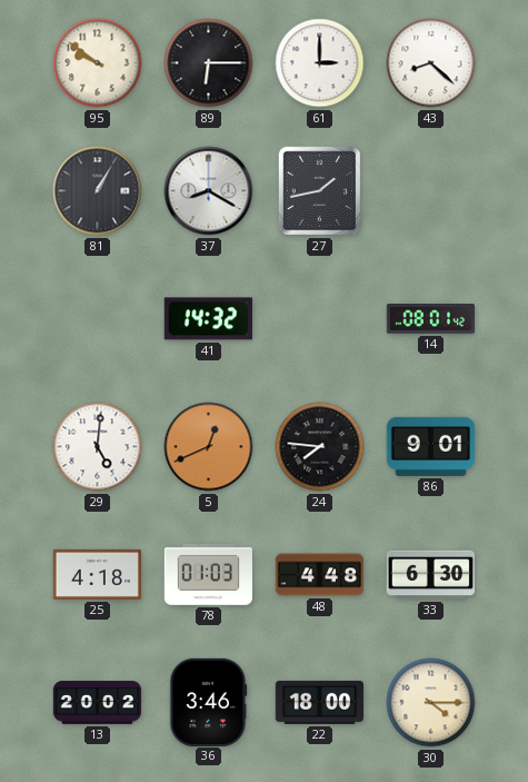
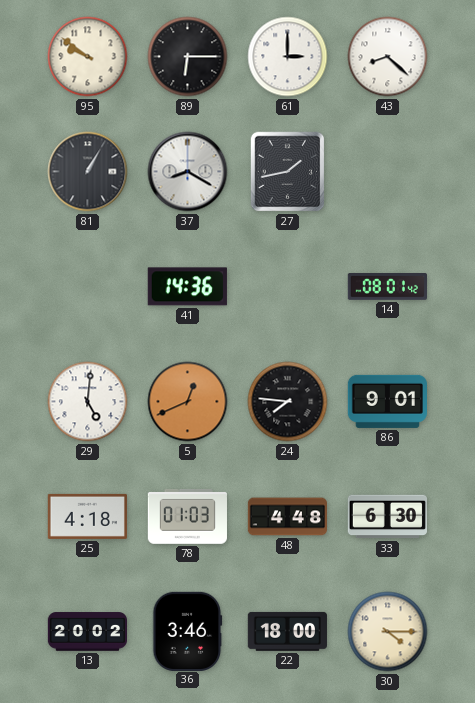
41: 14:32 -> 14:36 (187, 287)
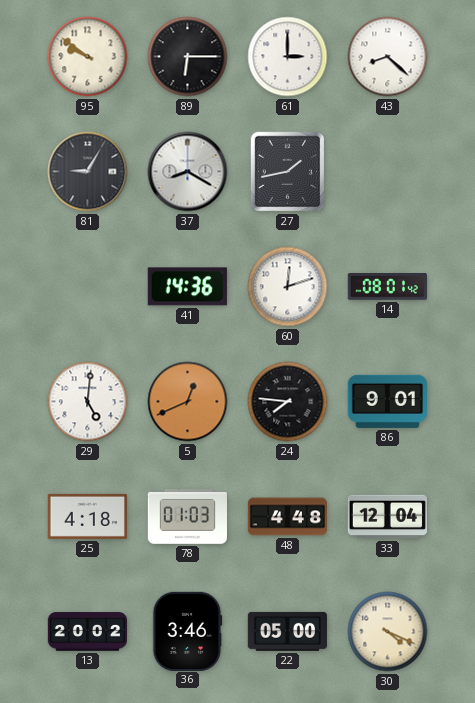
81: 1:05 -> 9:05 (88, 172)
60: none -> 12:12 (288, 287)
33: 6:30 -> 12:04 (387, 517)
22: 18:00 -> 05:00 (287, 631)
30: 4:15 -> 4:19 (388, 632)
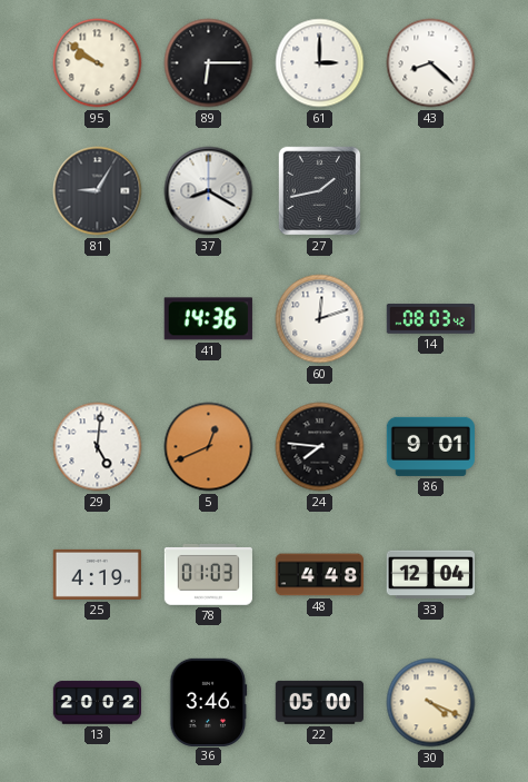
14: 08:01 -> 08:03 (430, 319)
25: 4:18 -> 4:19 (97, 574)
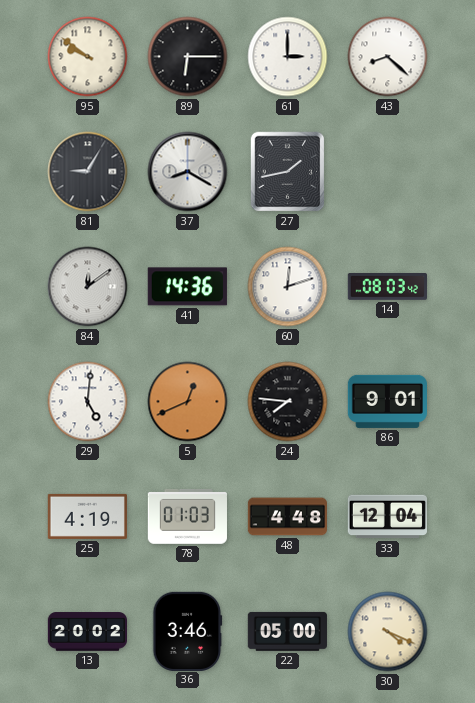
84: none -> 12:09 (88, 287)
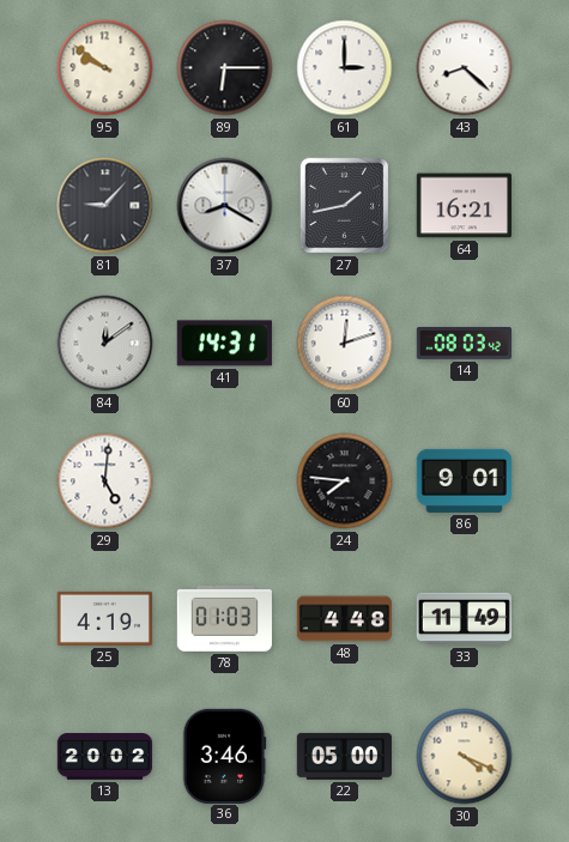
81: 9:05 -> 9:07 (105, 206)
64: none -> 16:21 (464, 206)
41: 14:36 -> 14:31 (224, 344)
5: 12:41 -> none (188, 402)
33: 12:04 -> 11:49 (464, 619)
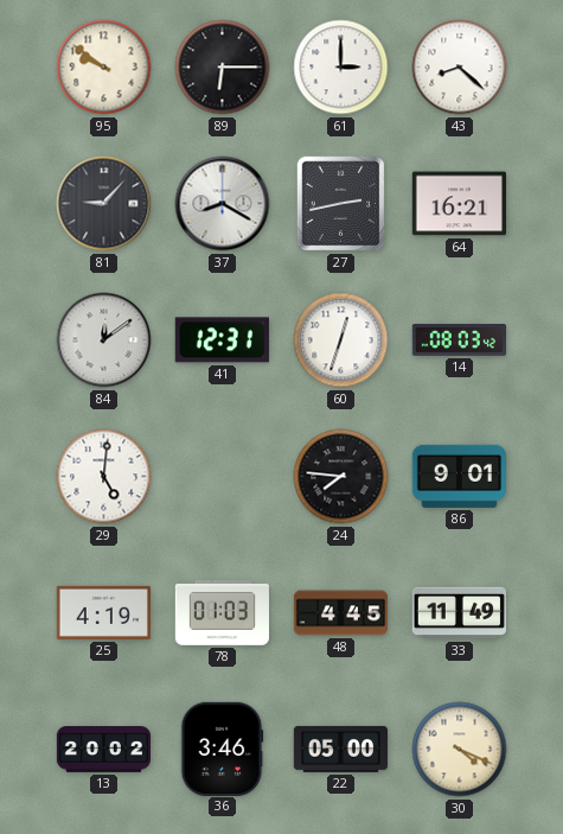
27: 1:43 -> 2:43 (341, 204)
41: 14:31 -> 12:31 (222, 340)
60: 12:12 -> 12:33 (341, 340)
48: 4:48 -> 4:45 (341, 613)
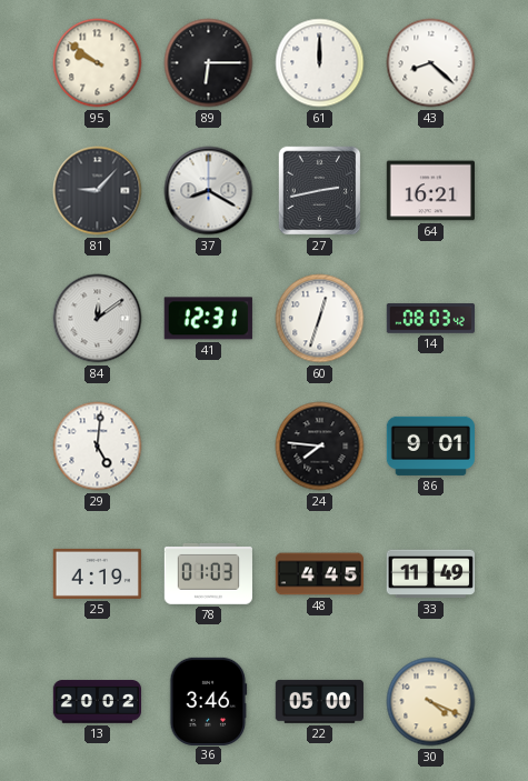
61: 3:00 -> 12:00 (320, 63)
